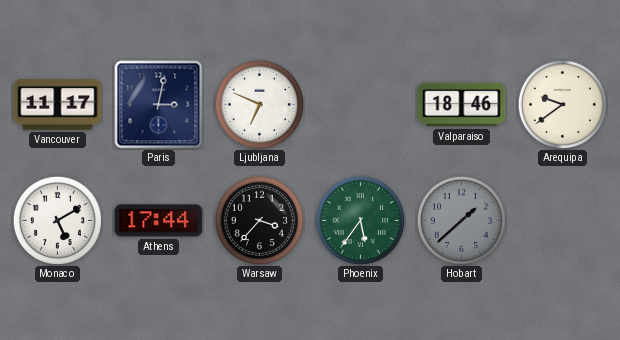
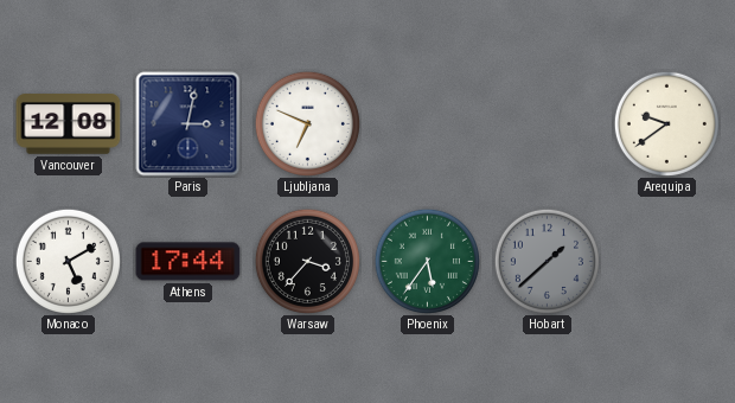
Vancouver: 11:17 -> 12:08 (69, 124)
Valparaiso: 18:46 -> none (462, 105)
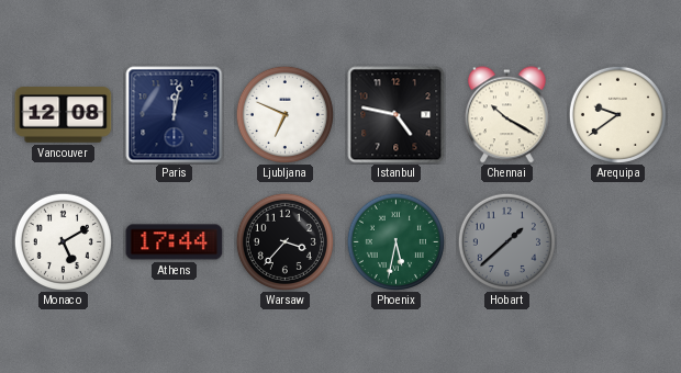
Paris: 3:02 -> 12:02 (175, 115)
Istanbul: none -> 4:47 (397, 115)
Chennai: none -> 10:20 (506, 115)
Phoenix: 5:36 -> 5:32 (395, 241)
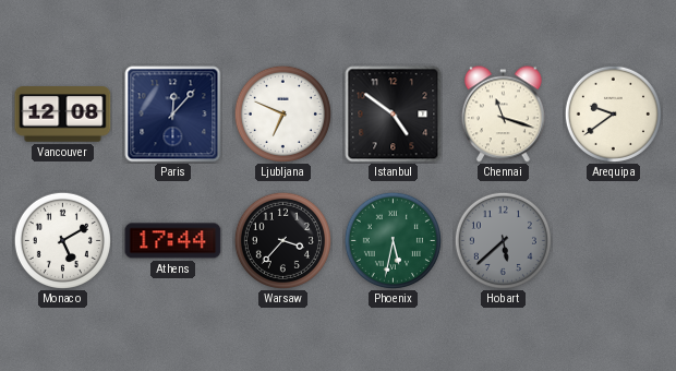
Paris: 12:02 -> 12:07 (173, 115)
Istanbul: 4:47 -> 4:51 (394, 115)
Chennai: 10:20 -> 11:18 (503, 115)
Hobart: 1:38 -> 5:38 (503, 240)
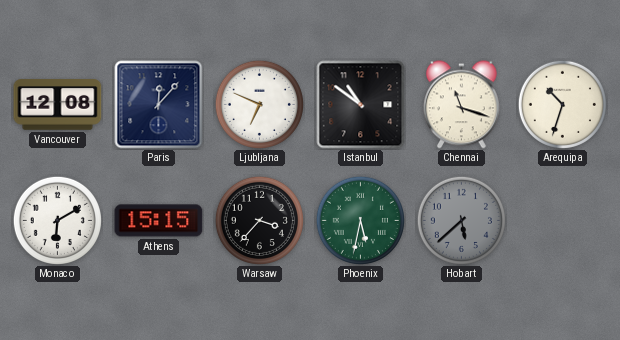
Istanbul: 4:51 -> 10:51 (361, 105)
Arequipa: 9:39 -> 10:33 (562, 104)
Monaco: 5:10 -> 6:10 (57, 220)
Athens: 17:44 -> 15:15 (159, 221)
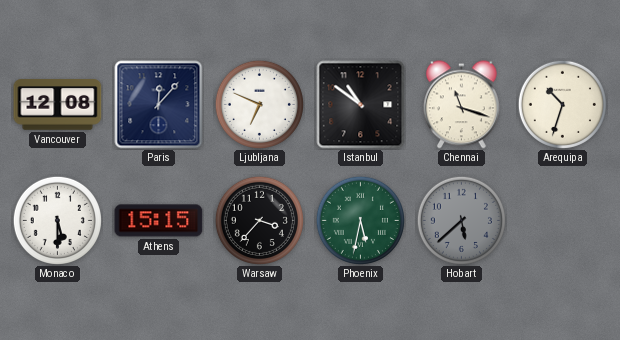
Monaco: 6:10 -> 5:30 (57, 220)
